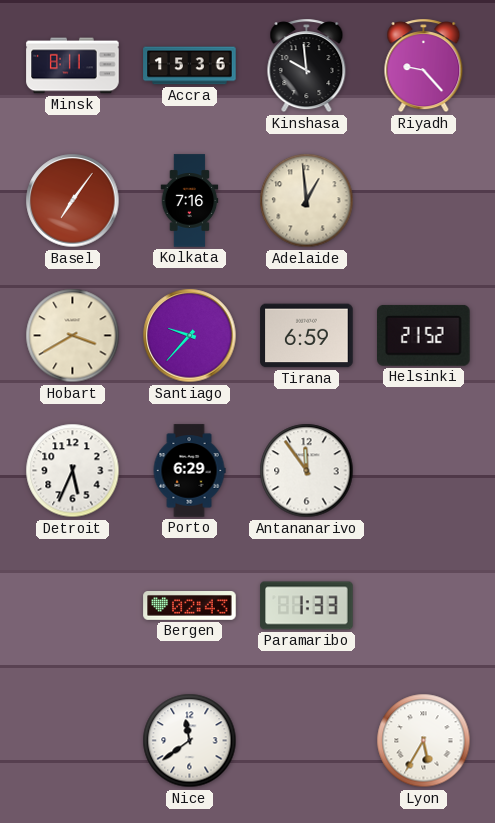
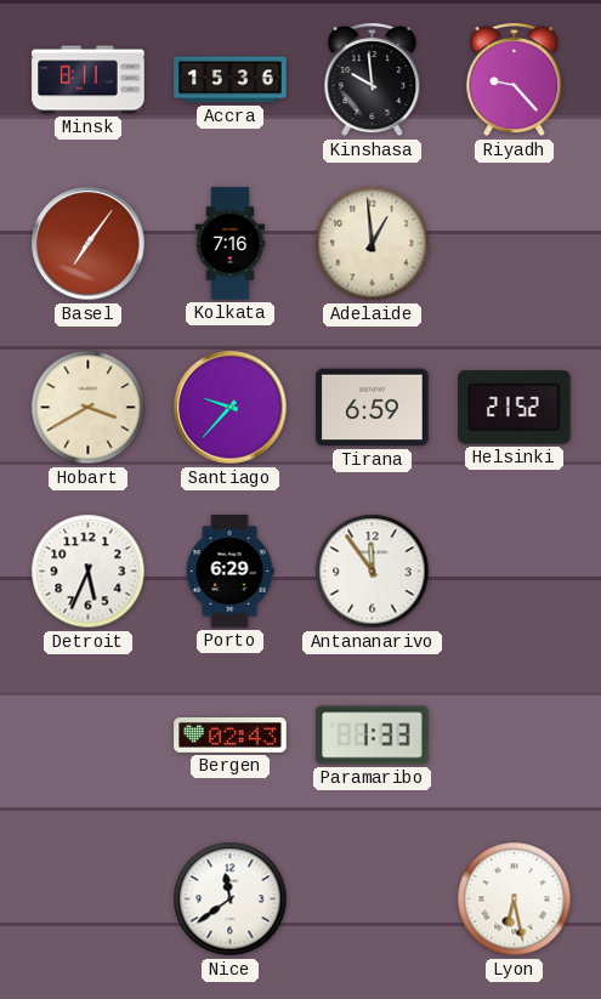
Lyon: 5:35 -> 6:28 (515, 899)
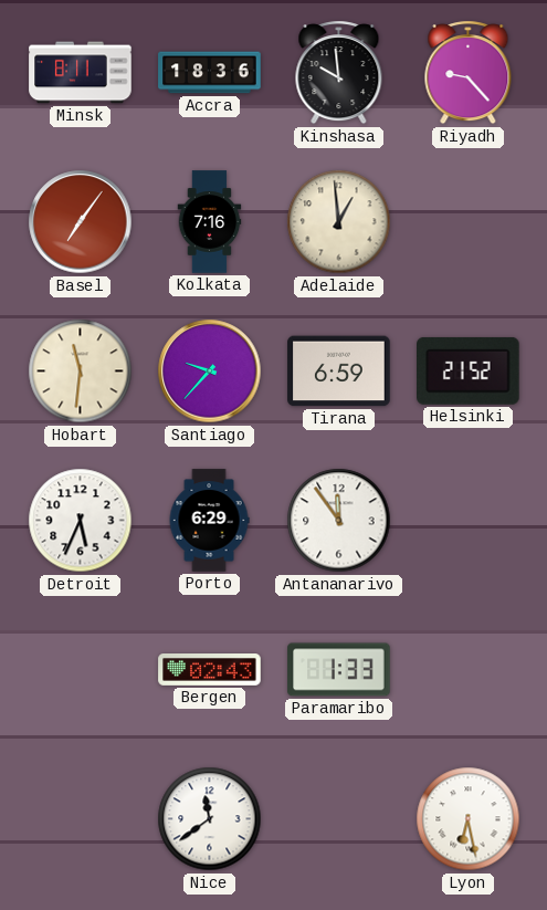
Accra: 15:36 -> 18:36 (210, 73)
Hobart: 3:40 -> 11:31 (81, 372)
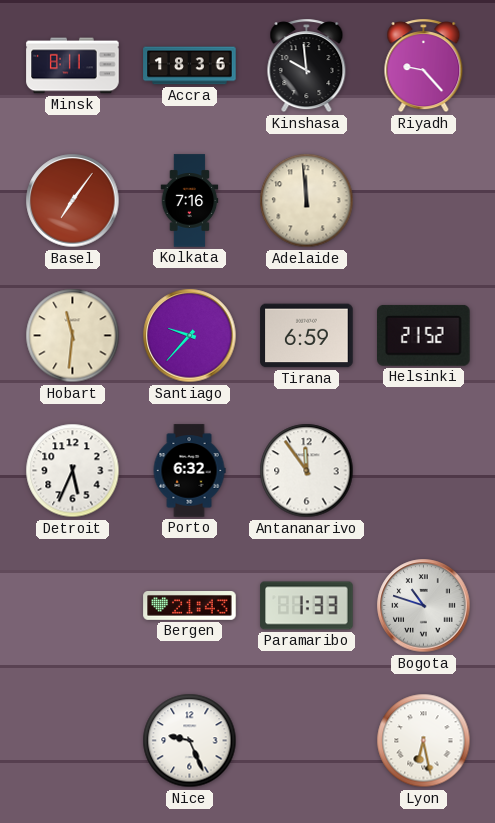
Adelaide: 12:59 -> 11:59 (307, 201)
Porto: 6:29 -> 6:32 (189, 471)
Bergen: 02:43 -> 21:43 (190, 606)
Bogota: none -> 10:48 (424, 606)
Nice: 11:39 -> 9:26 (190, 741)
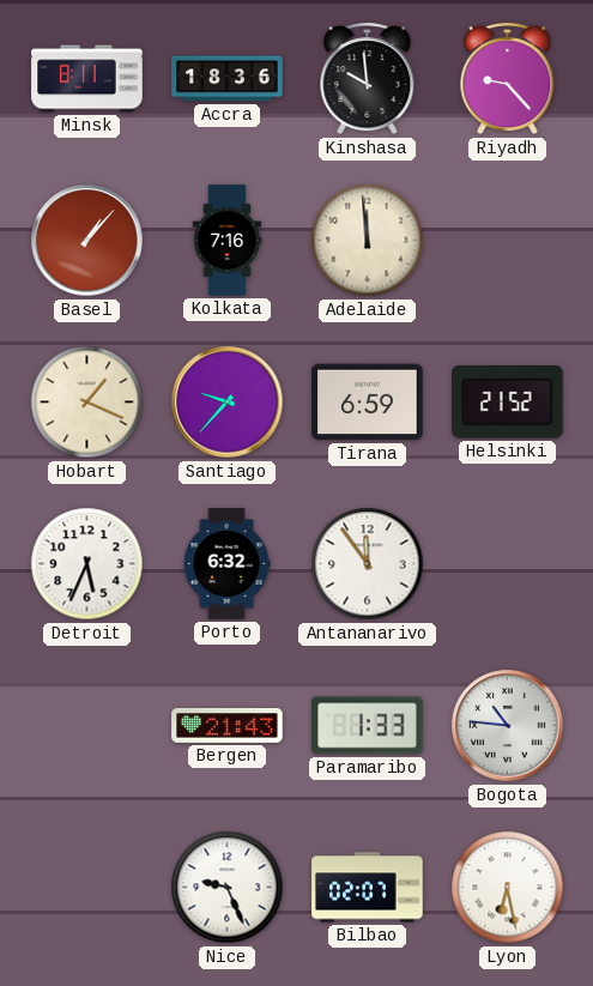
Basel: 7:06 -> 1:07 (87, 241)
Hobart: 11:31 -> 1:19 (87, 403)
Bogota: 10:48 -> 10:46 (508, 726)
Bilbao: none -> 02:07 (368, 888)
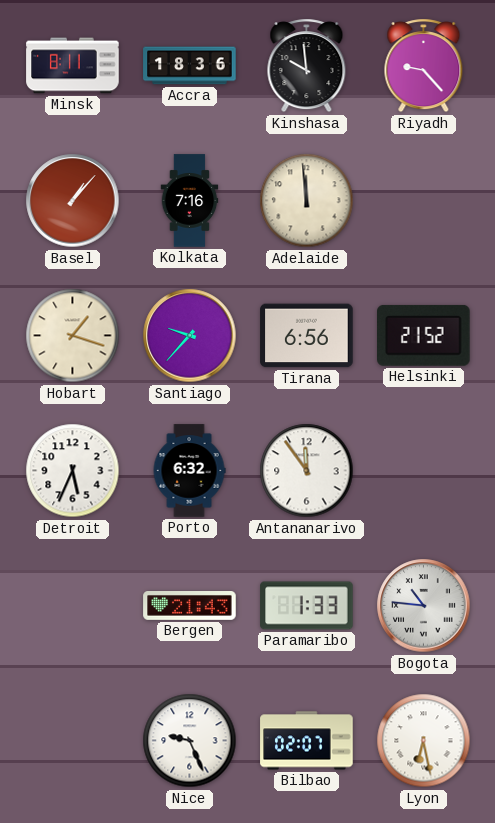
Hobart: 1:19 -> 1:18 (73, 336)
Tirana: 6:59 -> 6:56 (307, 336)
